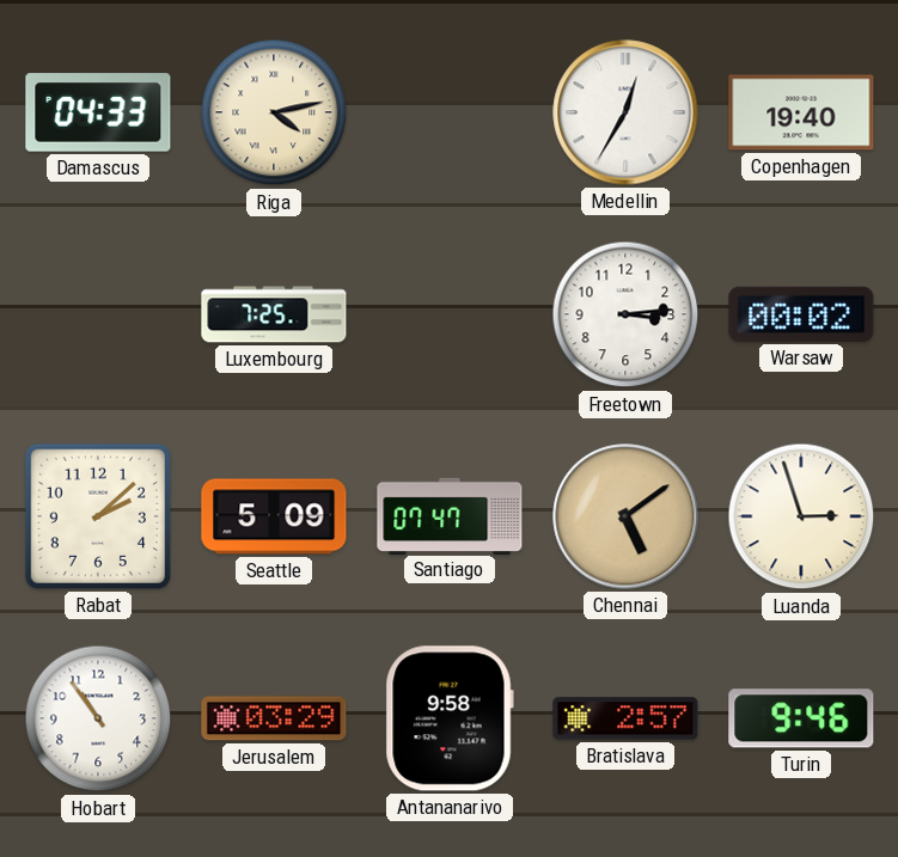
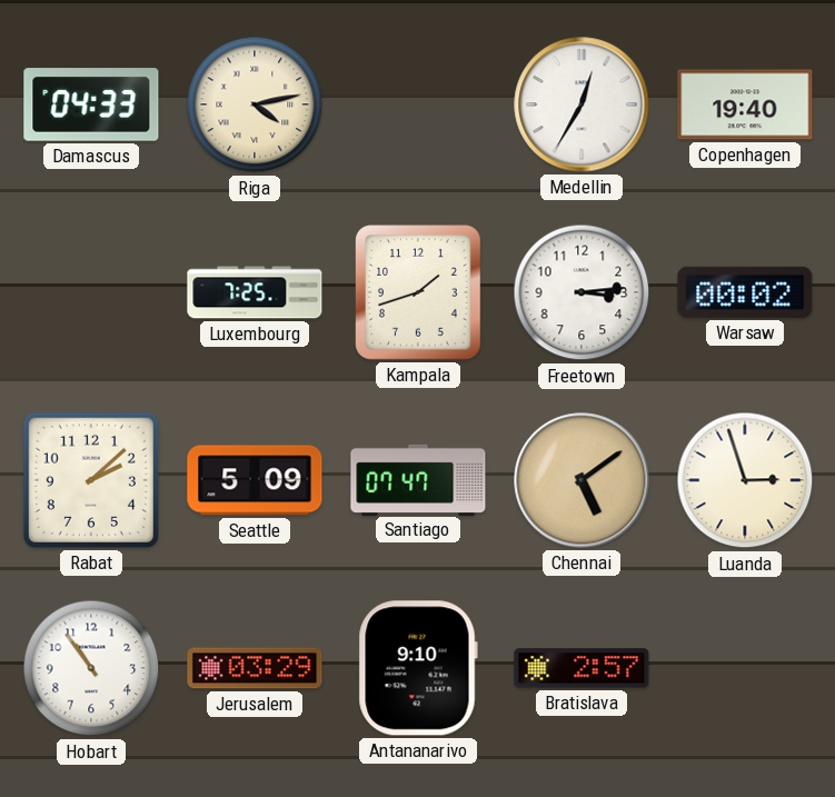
Kampala: none -> 1:42 (419, 292)
Antananarivo: 9:58 -> 9:10 (418, 668)
Turin: 9:46 -> none (801, 718)
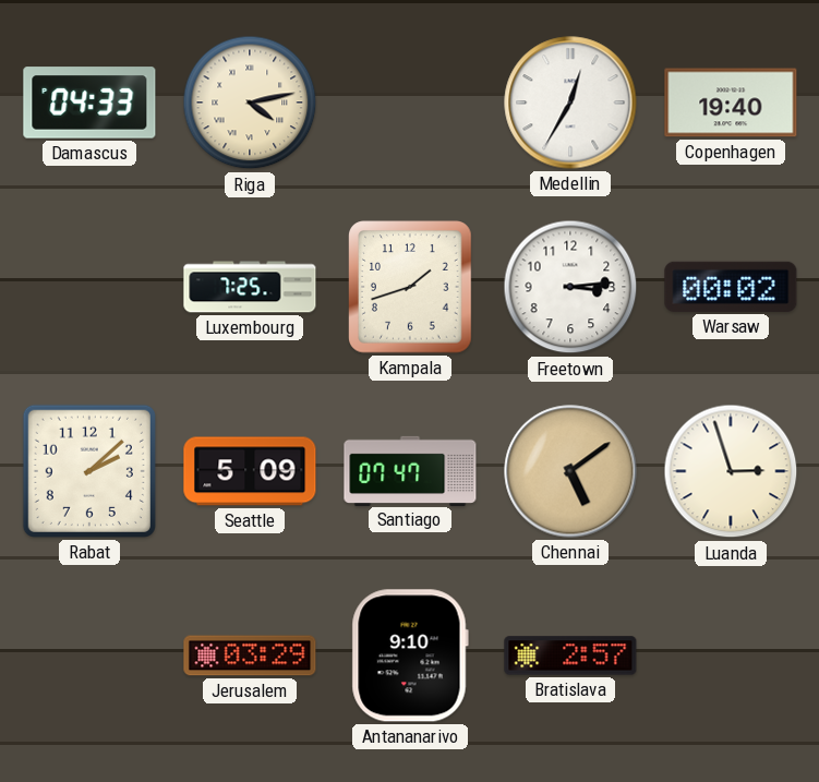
Hobart: 10:54 -> none (91, 668)
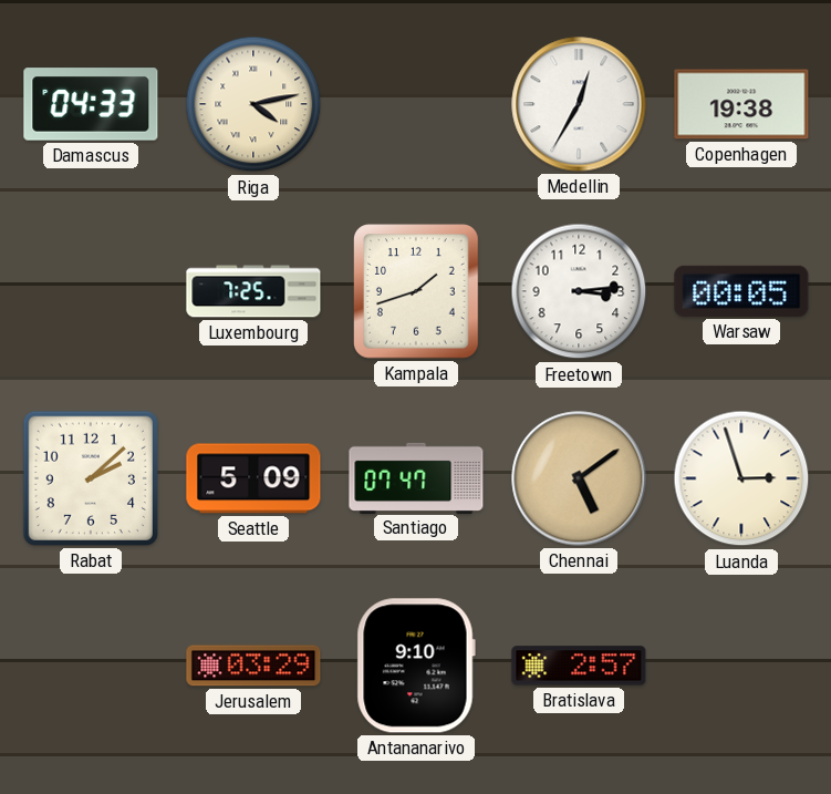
Copenhagen: 19:40 -> 19:38 (741, 104)
Warsaw: 00:02 -> 00:05 (741, 291)
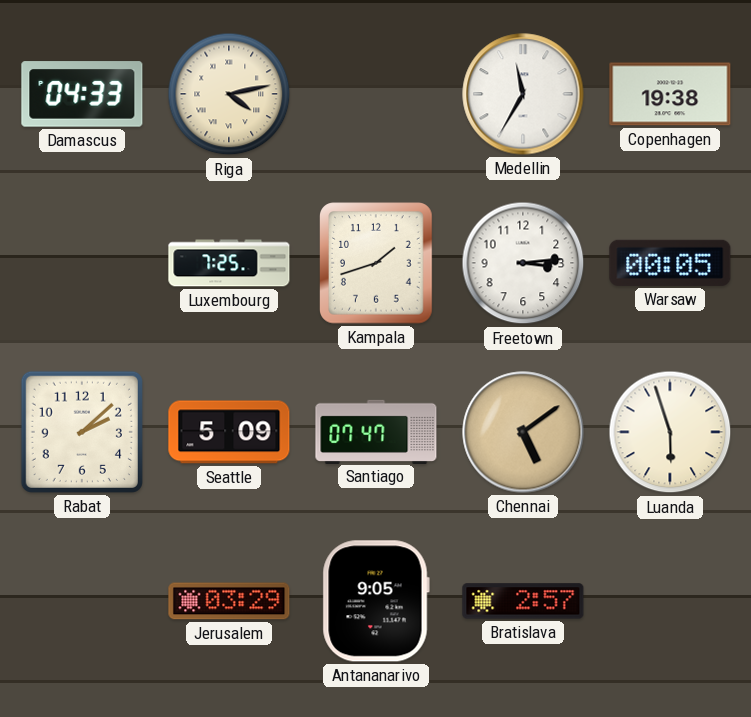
Medellin: 12:35 -> 11:35 (523, 94)
Luanda: 2:57 -> 5:57 (670, 432)
Antananarivo: 9:10 -> 9:05 (376, 601)
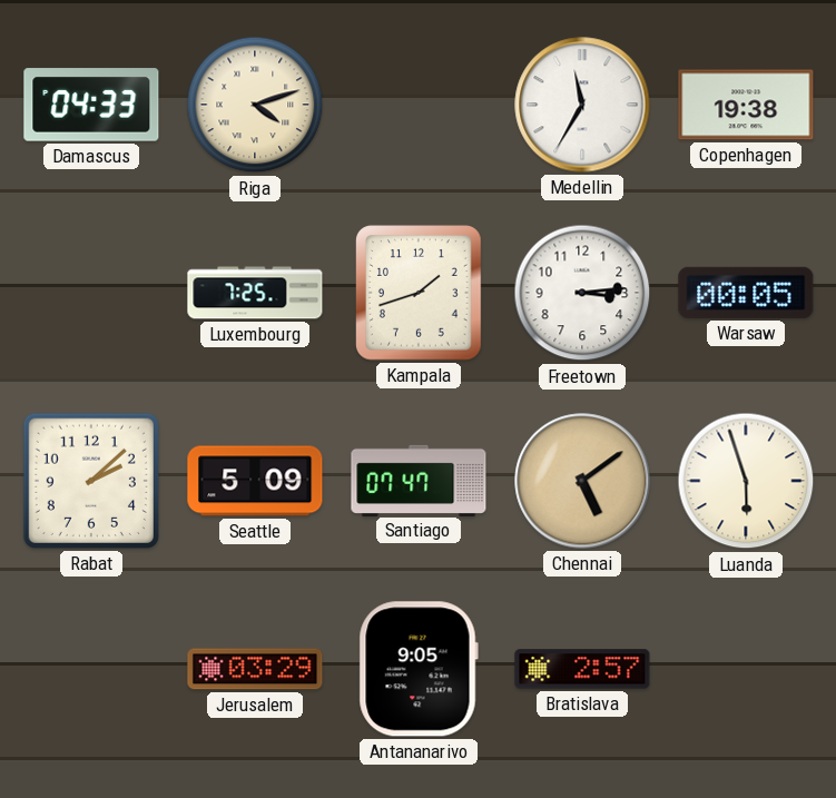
Riga: 4:13 -> 4:12 (255, 105)
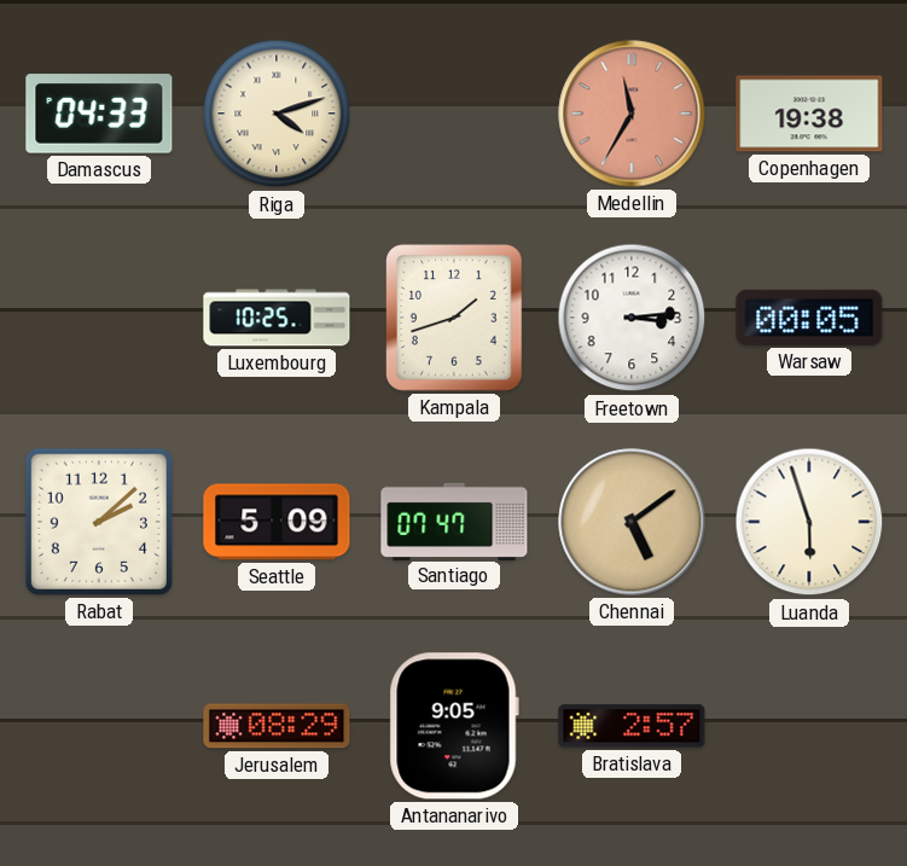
Medellin dial: white -> salmon (632, 114)
Luxembourg: 7:25 -> 10:25 (277, 318)
Jerusalem: 03:29 -> 08:29 (277, 726)
